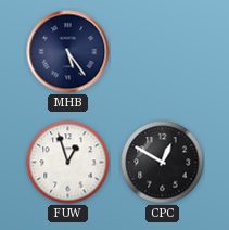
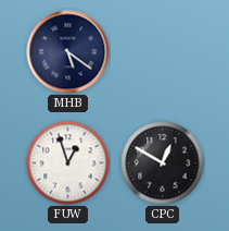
MHB: 5:24 -> 5:21 (68, 52)
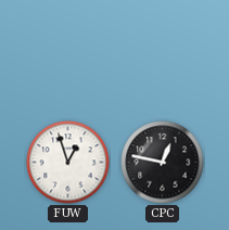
MHB: 5:21 -> none (68, 52)
CPC: 12:50 -> 12:47 (163, 163)
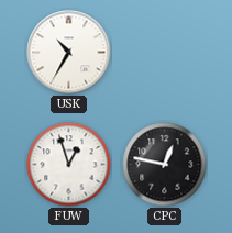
USK: none -> 10:35 (69, 53)
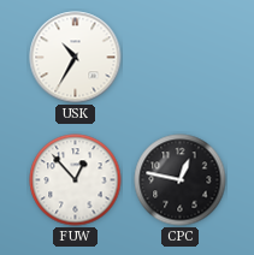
FUW: 12:57 -> 12:53 (76, 180)
